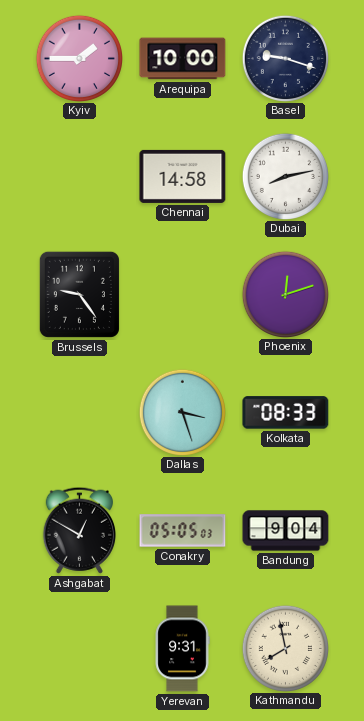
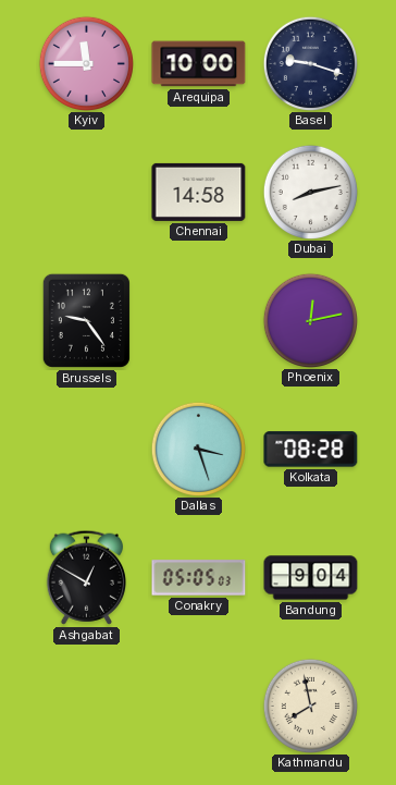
Kyiv: 1:45 -> 11:45 (86, 63)
Phoenix: 12:12 -> 12:13 (310, 320)
Kolkata: 08:33 -> 08:28 (311, 450)
Yerevan: 9:31 -> none (182, 649)
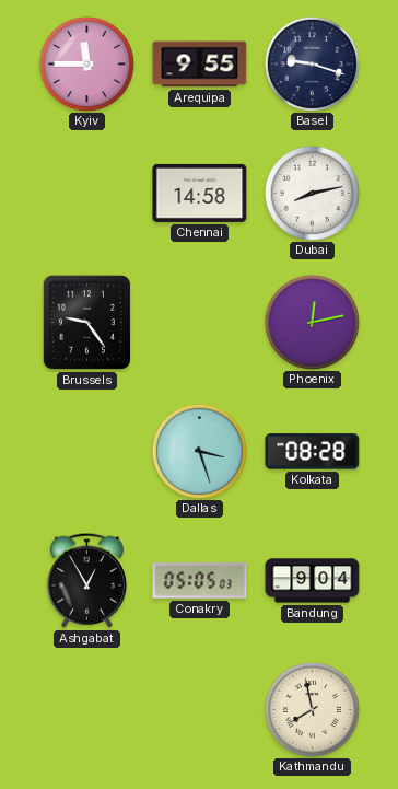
Arequipa: 10:00 -> 9:55 (200, 65)
Ashgabat: 12:50 -> 12:55 (86, 580)
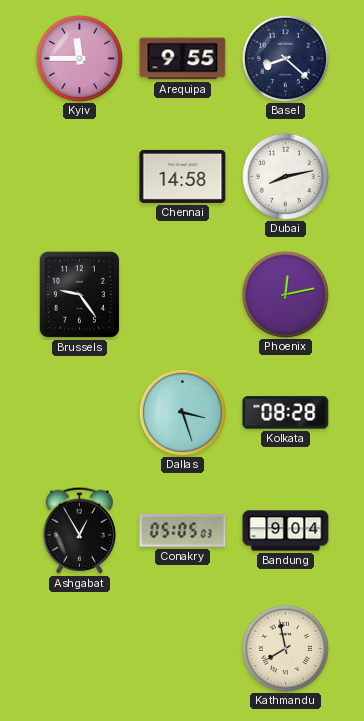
Basel: 9:18 -> 8:22 (285, 58)
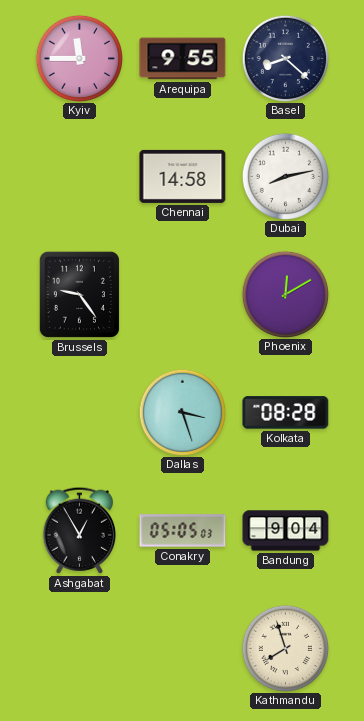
Phoenix: 12:13 -> 12:10 (285, 294)
Kathmandu: 7:58 -> 7:57 (285, 648)
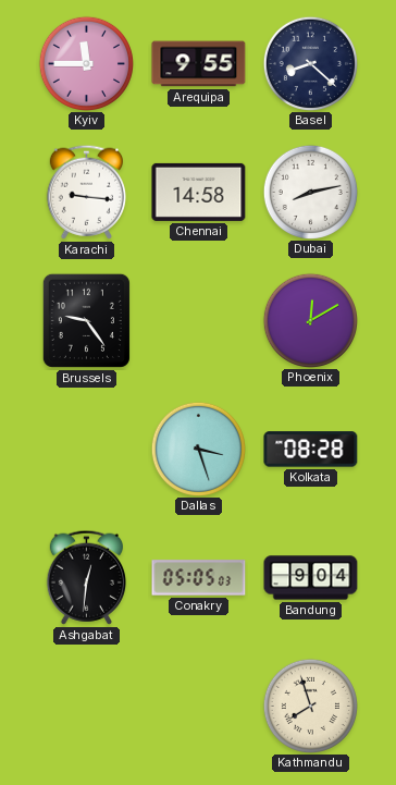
Karachi: none -> 9:16 (86, 192)
Ashgabat: 12:55 -> 12:31 (86, 577)
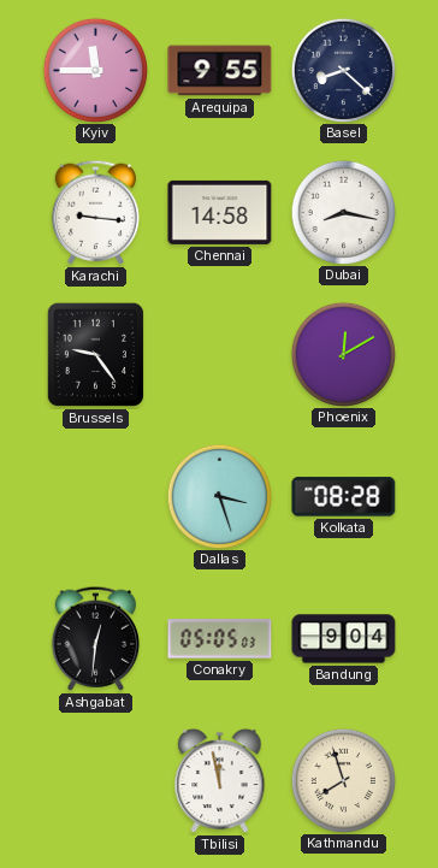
Dubai: 8:13 -> 8:17 (343, 212)
Tbilisi: none -> 11:58 (220, 781)
